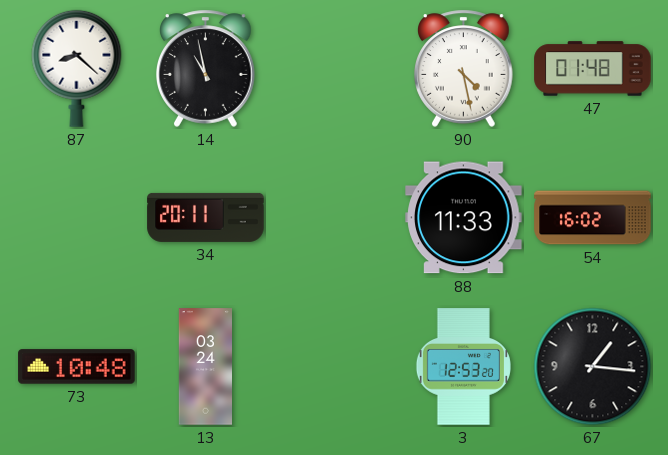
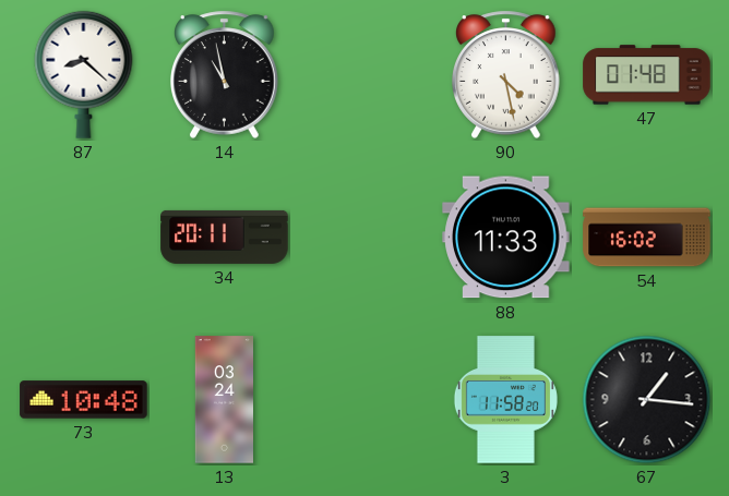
3: 12:53 -> 11:58 (505, 400)
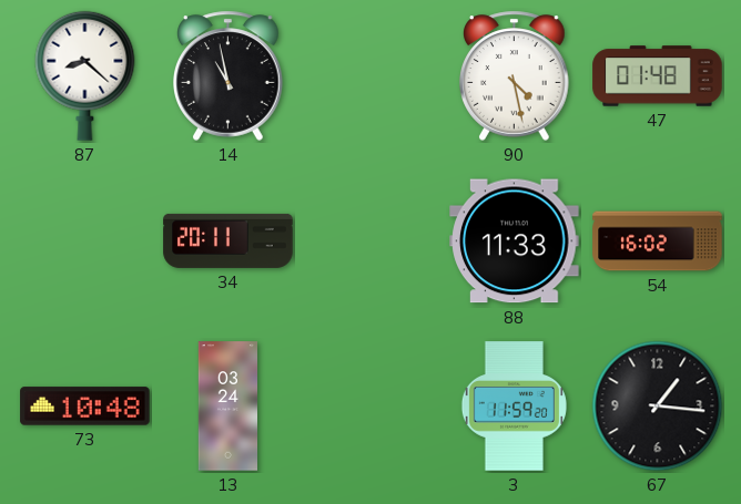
3: 11:58 -> 11:59 (514, 407)
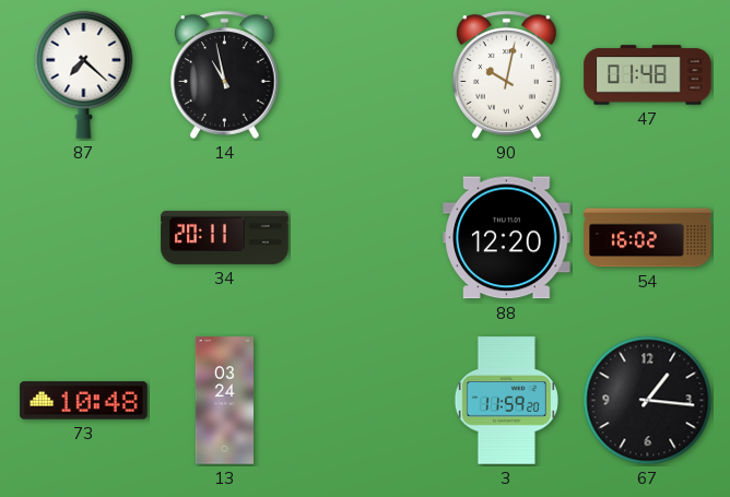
87: 8:22 -> 7:22 (84, 74)
90: 4:28 -> 10:02 (507, 74)
88: 11:33 -> 12:20 (507, 238)
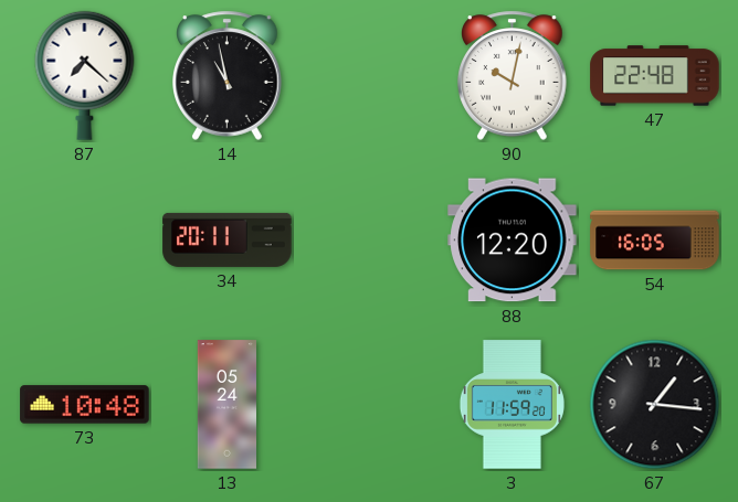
47: 01:48 -> 22:48 (655, 76)
54: 16:02 -> 16:05 (655, 241)
13: 03:24 -> 05:24 (226, 405)
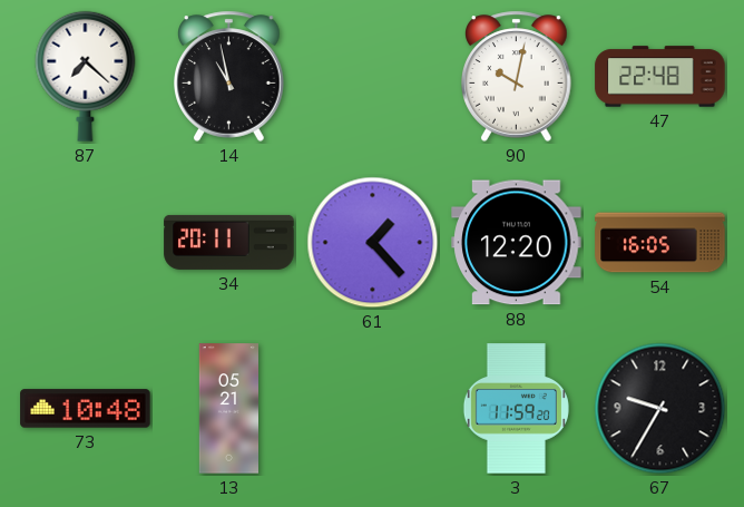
61: none -> 1:23 (373, 243)
13: 05:24 -> 05:21 (228, 409)
67: 1:16 -> 9:35 (660, 409)
